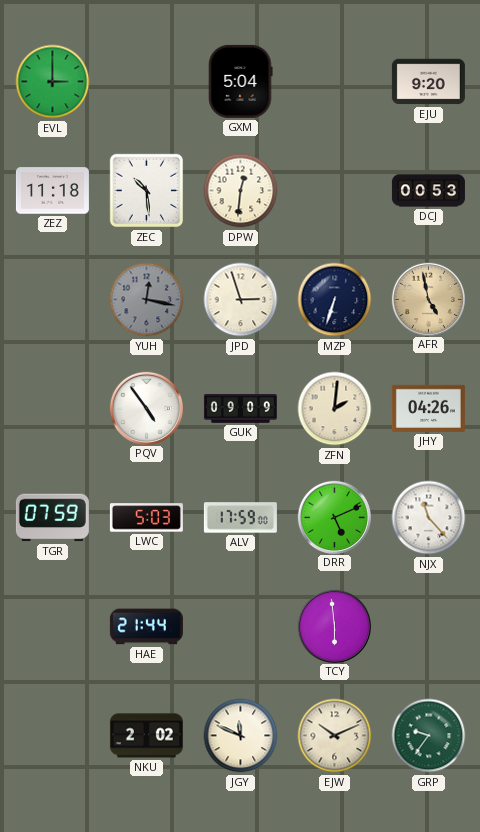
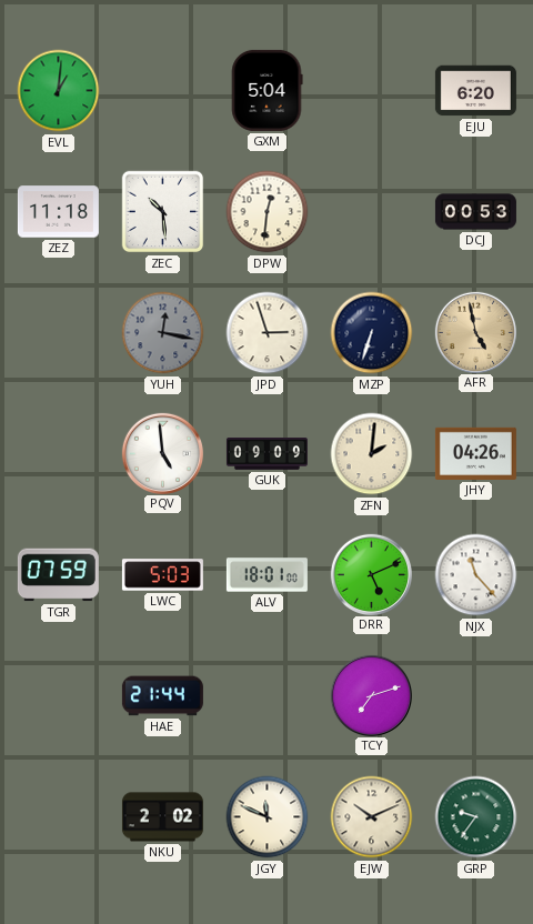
EVL: 3:00 -> 1:01 (59, 91)
EJU: 9:20 -> 6:20 (475, 91)
PQV: 4:54 -> 4:59 (162, 453)
ALV: 17:59 -> 18:01 (266, 575)
TCY: 5:59 -> 7:12 (371, 695)
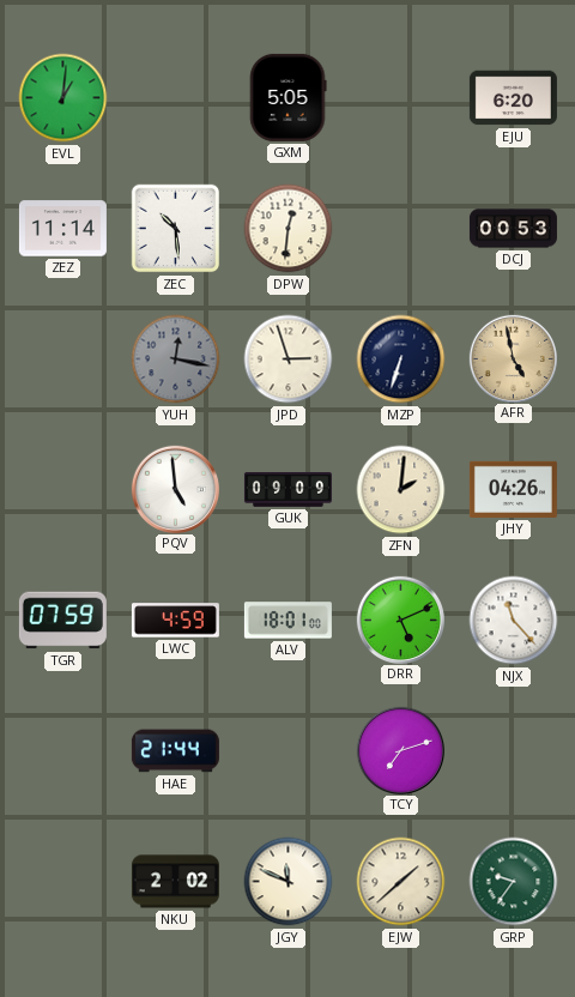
GXM: 5:04 -> 5:05 (287, 97)
ZEZ: 11:18 -> 11:14 (62, 229)
LWC: 5:03 -> 4:59 (175, 621)
EJW: 10:11 -> 1:38 (401, 882)
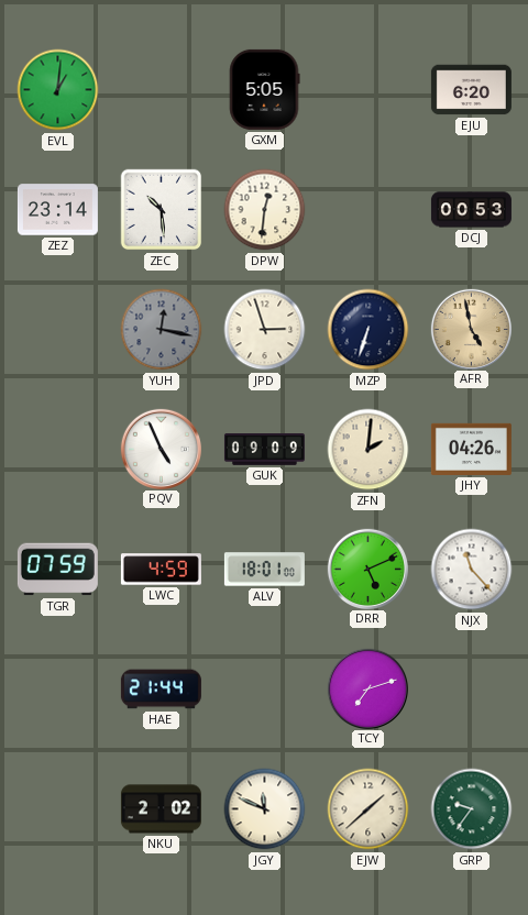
ZEZ: 11:14 -> 23:14 (57, 210)
PQV: 4:59 -> 4:56 (161, 449)
